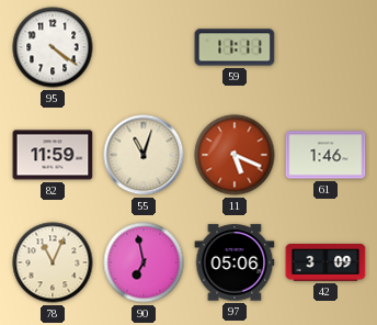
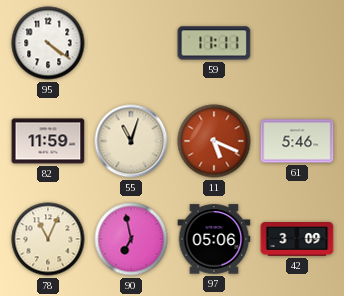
61: 1:46 -> 5:46 (297, 141)
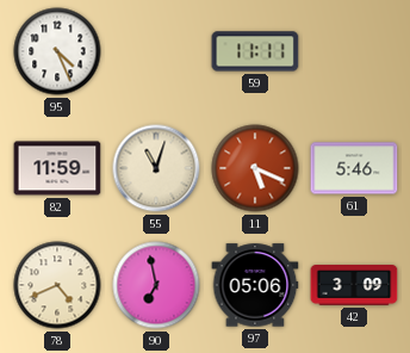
95: 4:21 -> 4:26 (57, 51)
78: 11:04 -> 4:41 (57, 285)
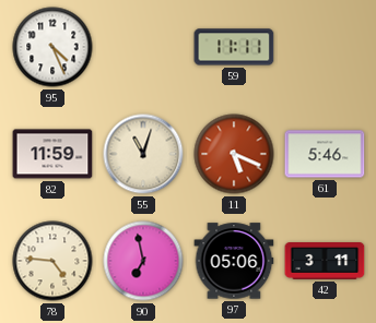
78: 4:41 -> 4:46 (52, 261)
42: 3:09 -> 3:11 (325, 262)
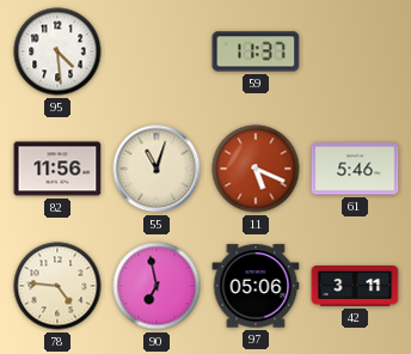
95: 4:26 -> 4:29 (57, 51)
59: 11:11 -> 11:37 (256, 51)
82: 11:59 -> 11:56 (57, 169)
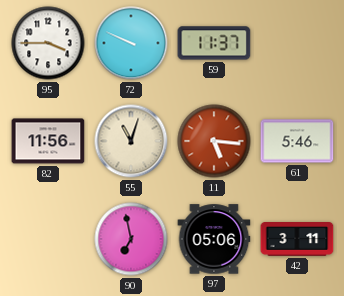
95: 4:29 -> 3:45 (48, 43)
72: none -> 9:49 (131, 43)
11: 5:19 -> 5:16 (214, 141)
78: 4:46 -> none (57, 286)
